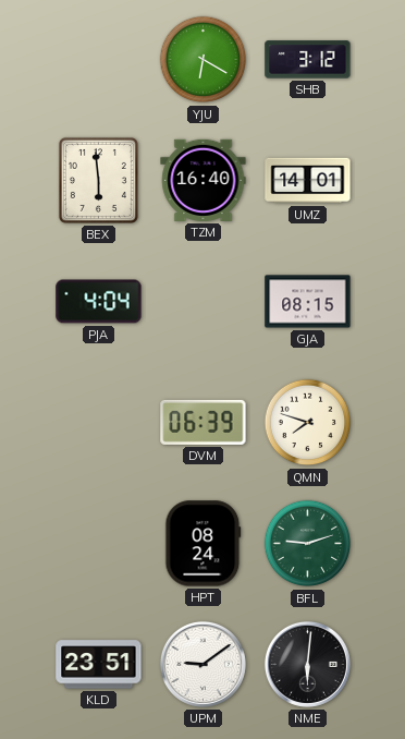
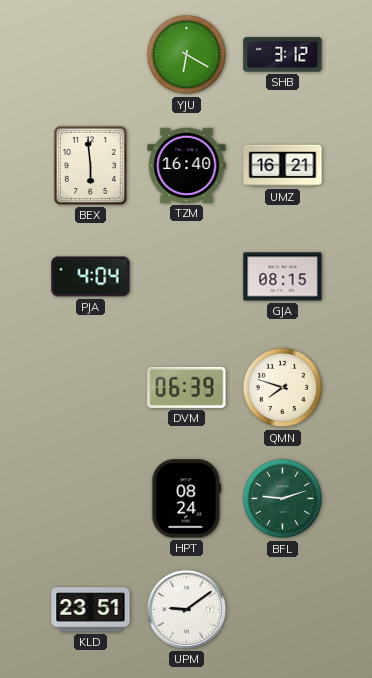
UMZ: 14:01 -> 16:21 (283, 166)
NME: 6:01 -> none (307, 664)
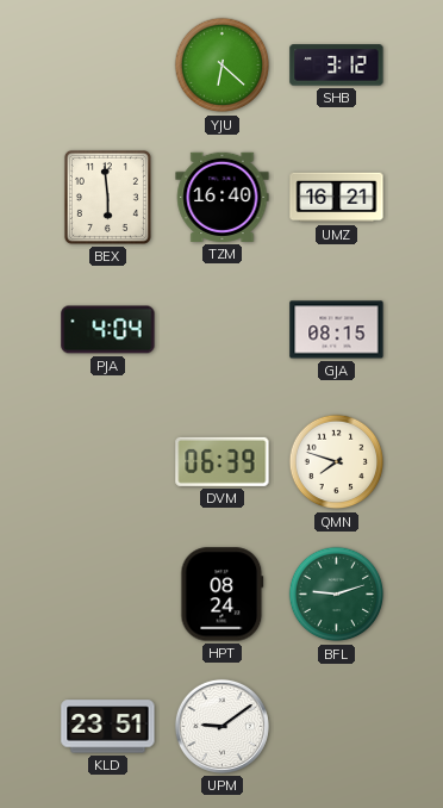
YJU: 6:20 -> 6:22 (223, 66)
